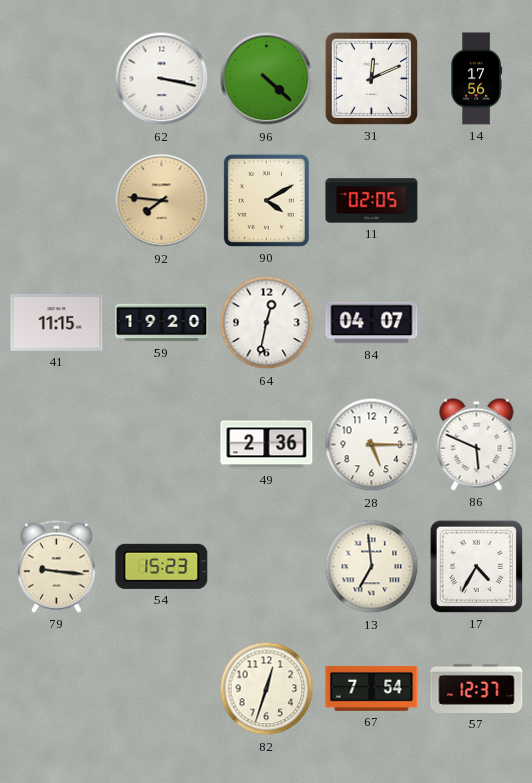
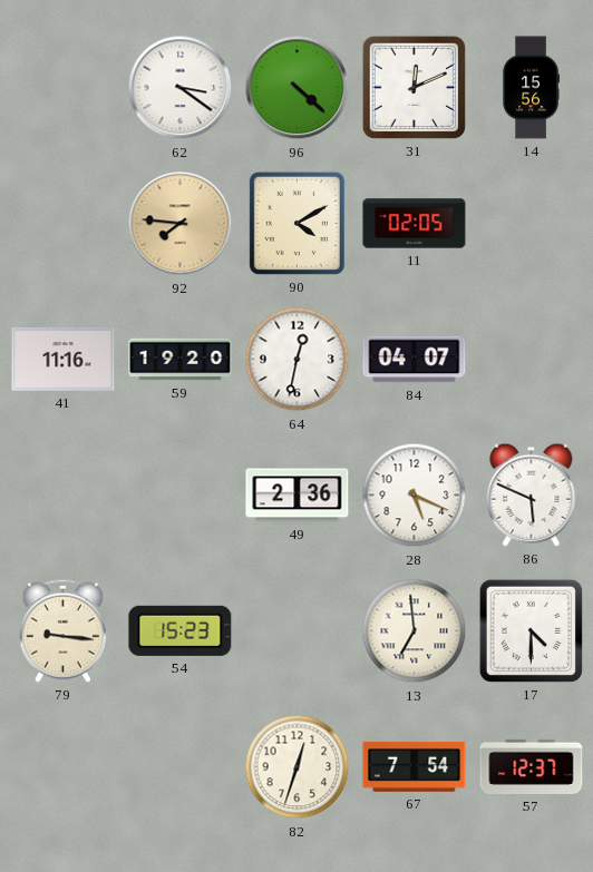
62: 3:17 -> 3:21 (181, 88)
14: 17:56 -> 15:56 (532, 88)
41: 11:15 -> 11:16 (64, 359)
28: 5:15 -> 5:19 (415, 496)
17: 4:35 -> 4:30 (531, 630)
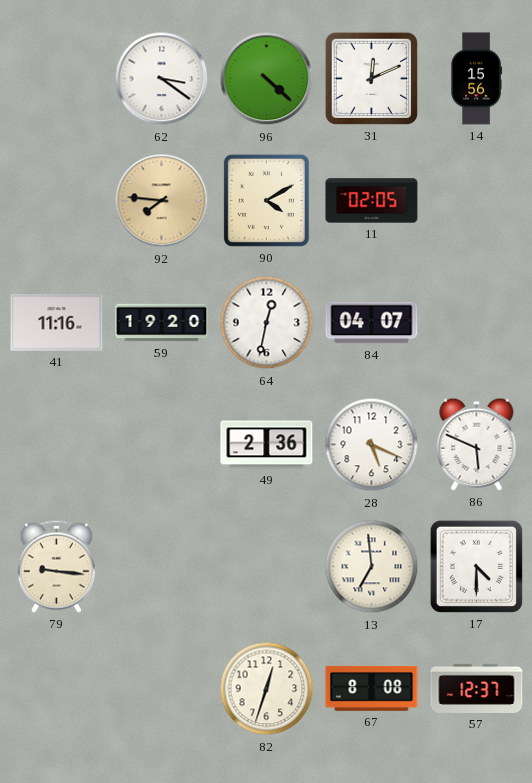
54: 15:23 -> none (181, 630)
67: 7:54 -> 8:08 (372, 688)
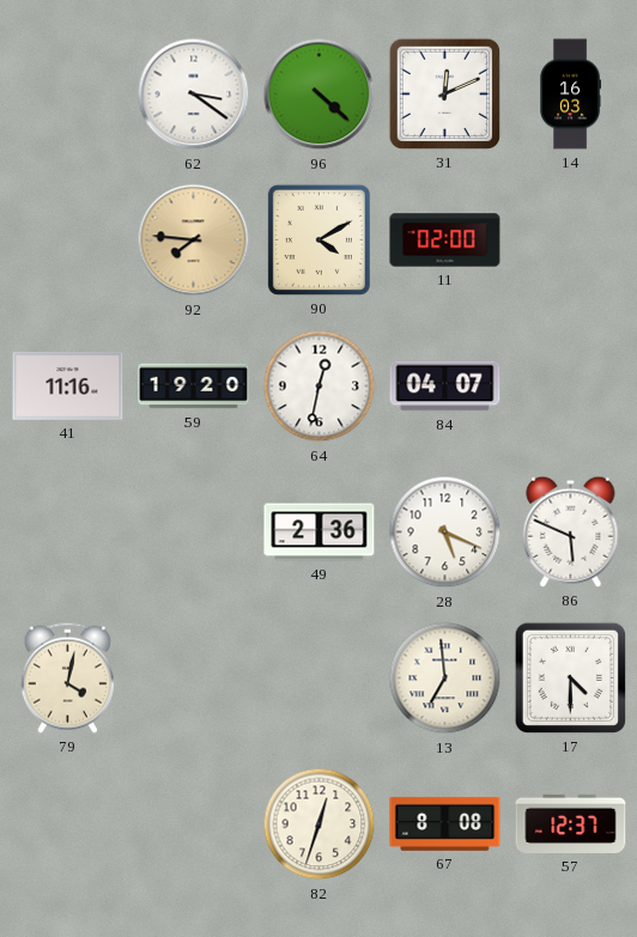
14: 15:56 -> 16:03 (571, 95)
11: 02:05 -> 02:00 (445, 241)
79: 9:16 -> 4:02 (67, 677)
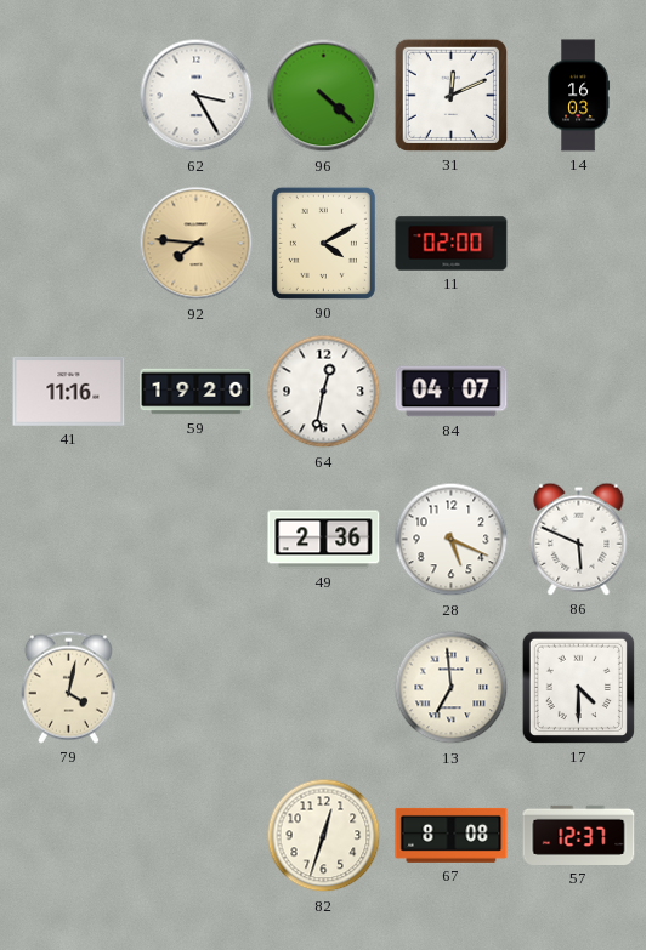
62: 3:21 -> 3:25 (197, 96)
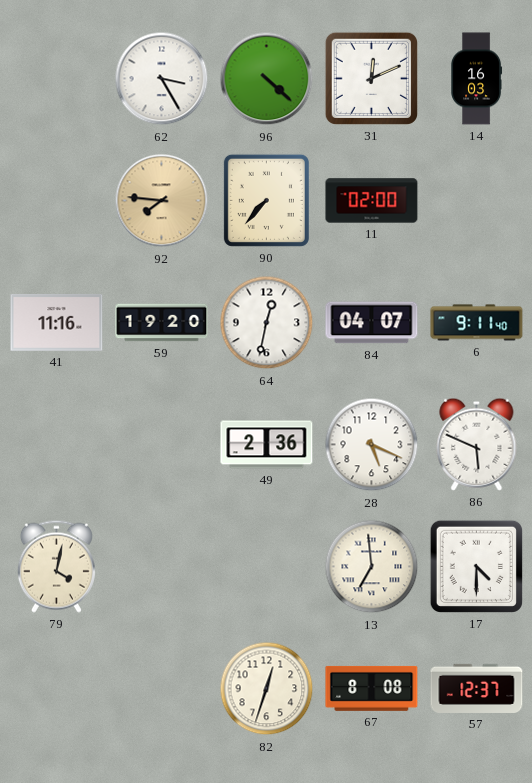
90: 4:10 -> 7:37 (266, 200)
6: none -> 9:11 (477, 323)
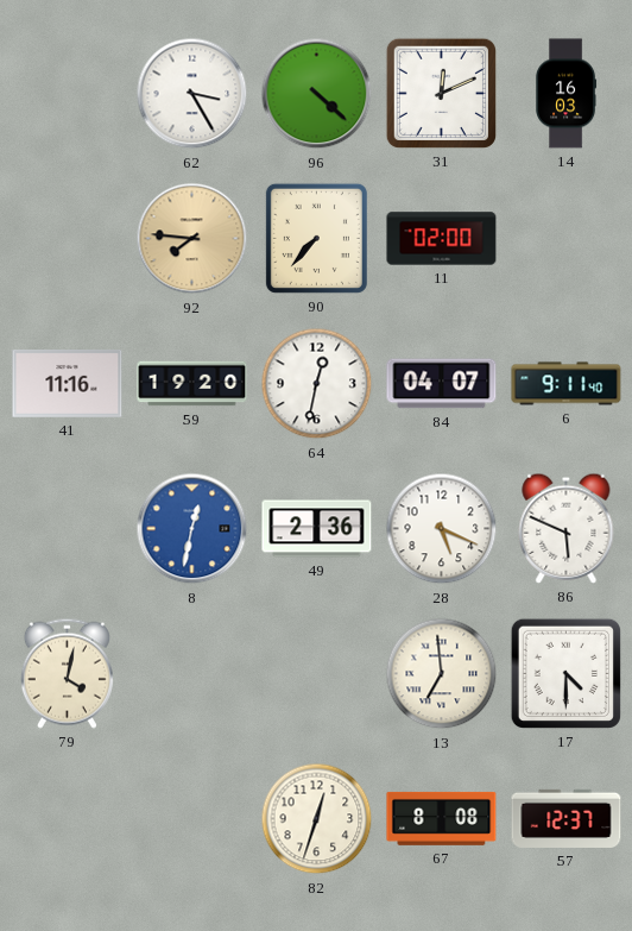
8: none -> 12:32 (192, 529)
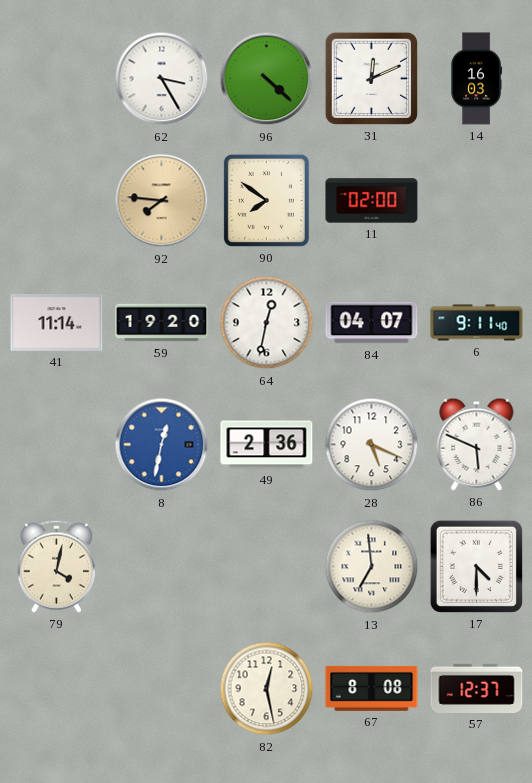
90: 7:37 -> 7:51 (266, 200)
41: 11:16 -> 11:14 (57, 322)
82: 12:33 -> 12:28 (267, 689)
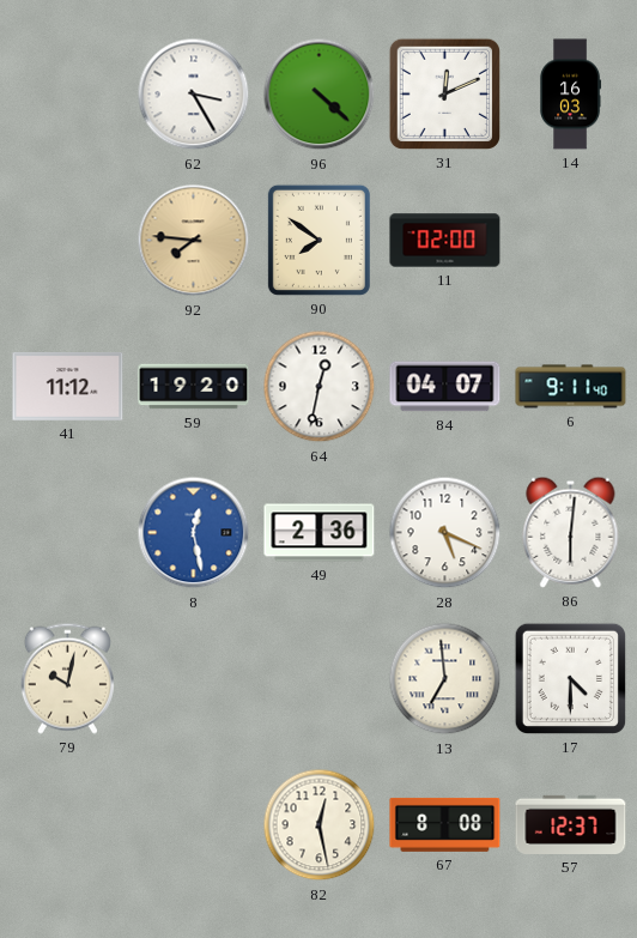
41: 11:14 -> 11:12 (68, 386)
8: 12:32 -> 12:28 (194, 533)
86: 5:49 -> 6:01 (571, 532)
79: 4:02 -> 10:02 (67, 678)
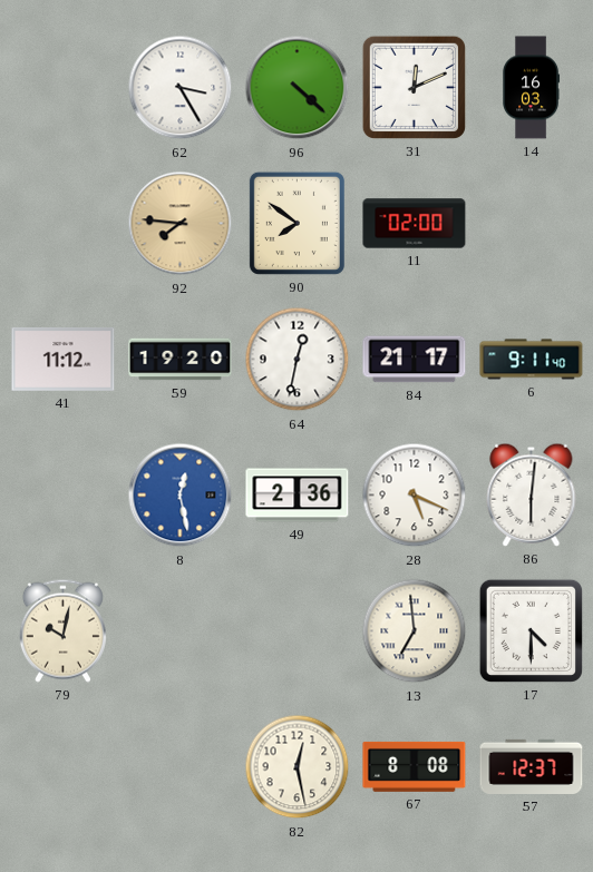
84: 04:07 -> 21:17 (415, 360)
